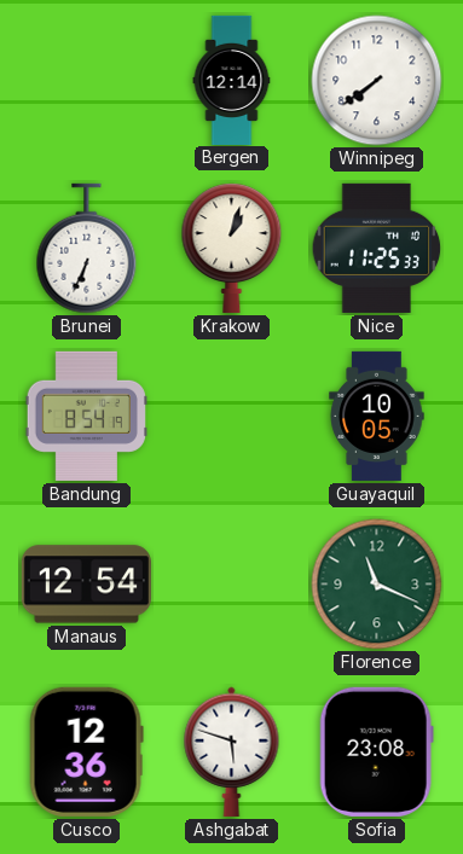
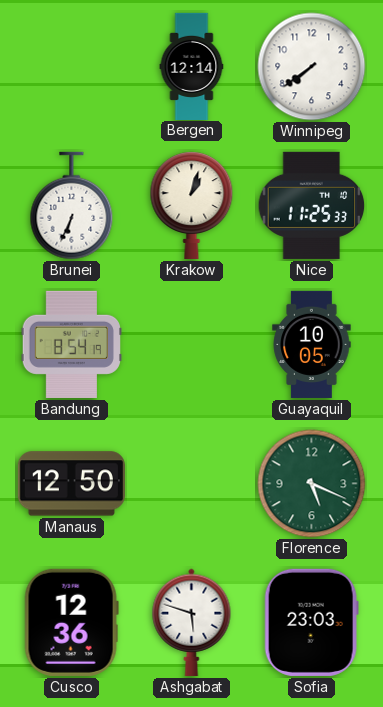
Manaus: 12:54 -> 12:50 (71, 484)
Florence: 11:19 -> 5:19 (312, 484)
Sofia: 23:08 -> 23:03 (311, 622)
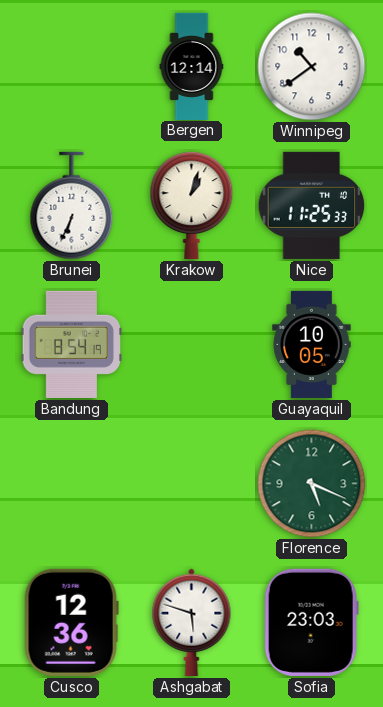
Winnipeg: 7:39 -> 10:39 (312, 67)
Manaus: 12:50 -> none (71, 484)
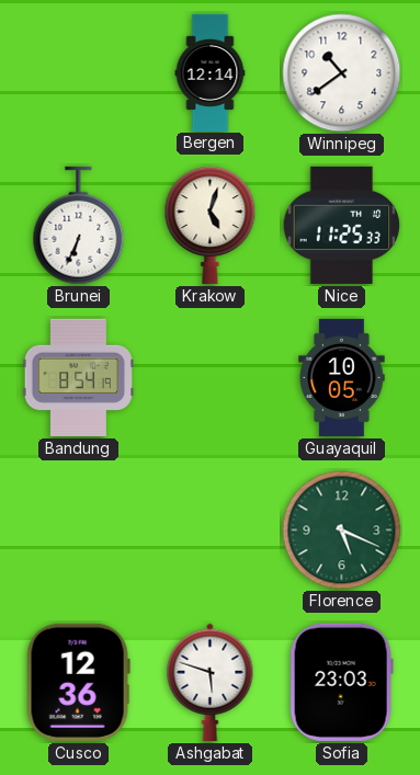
Krakow: 1:03 -> 5:03 (211, 225)
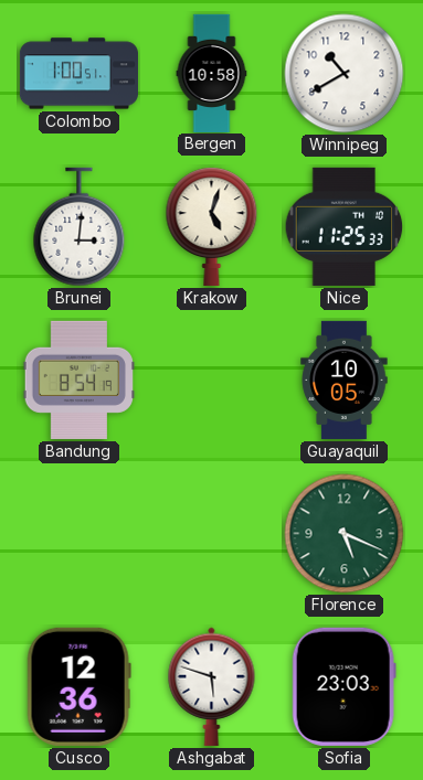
Colombo: none -> 1:00 (78, 74)
Bergen: 12:14 -> 10:58 (212, 73)
Winnipeg: 10:39 -> 10:40 (345, 74)
Brunei: 6:34 -> 3:01 (80, 227)
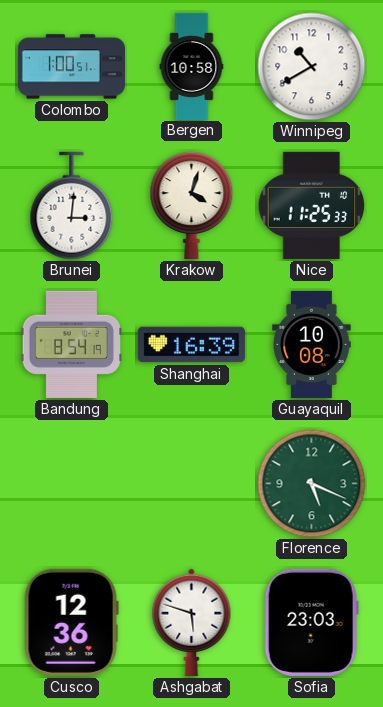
Krakow: 5:03 -> 4:03 (192, 205)
Shanghai: none -> 16:39 (191, 345)
Guayaquil: 10:05 -> 10:08 (312, 344)
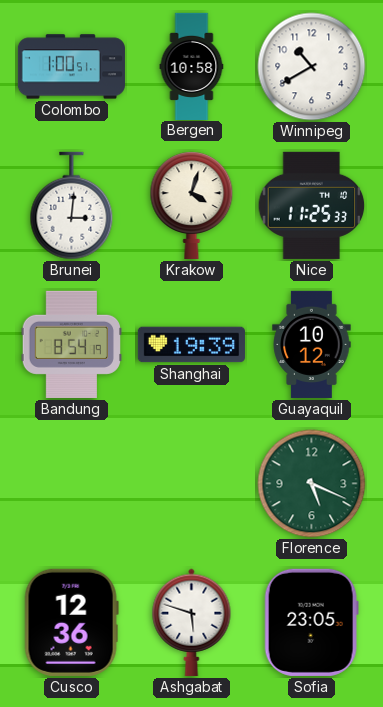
Shanghai: 16:39 -> 19:39 (191, 345)
Guayaquil: 10:08 -> 10:12 (312, 344)
Sofia: 23:03 -> 23:05 (311, 622)
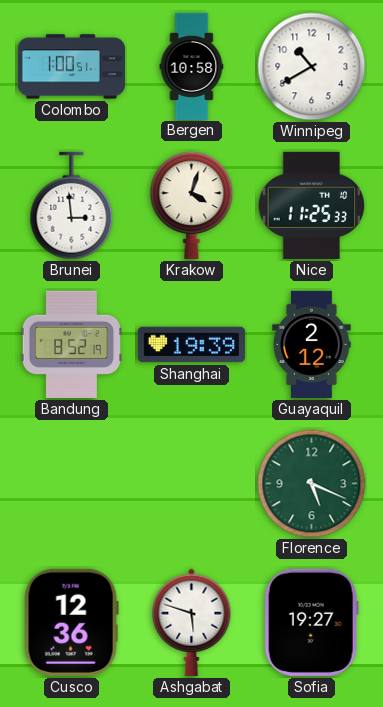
Brunei: 3:01 -> 2:59 (72, 206)
Bandung: 8:54 -> 8:52 (71, 344)
Guayaquil: 10:12 -> 2:12 (312, 344)
Sofia: 23:05 -> 19:27 (311, 622)
